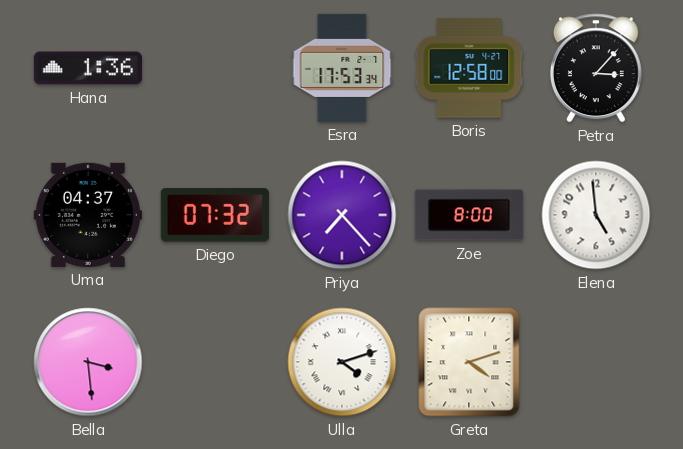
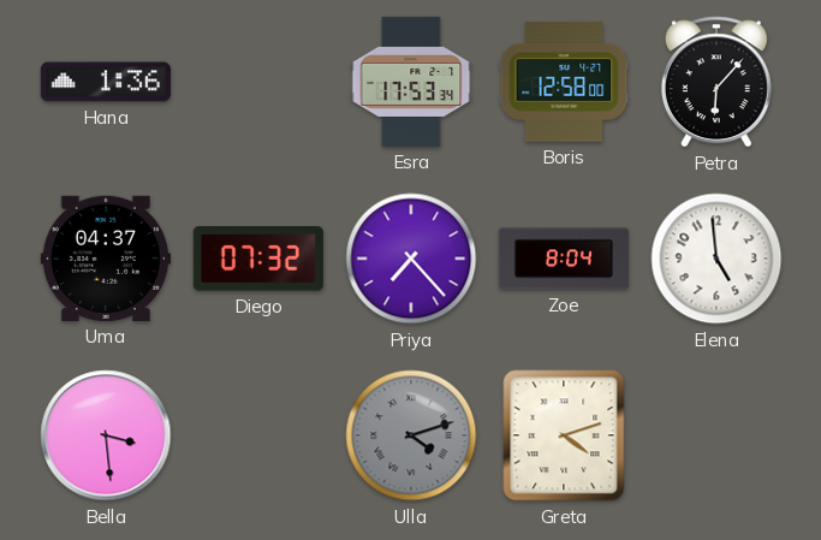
Petra: 3:07 -> 6:07 (716, 82)
Zoe: 8:00 -> 8:04 (564, 259)
Ulla dial: white -> grey (411, 435)
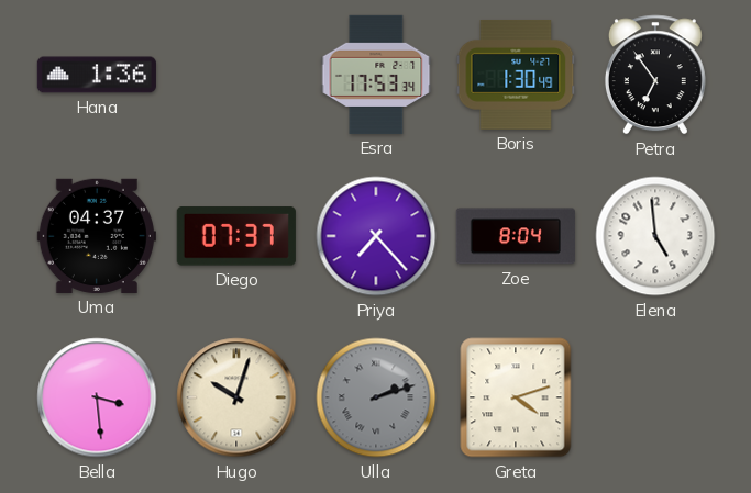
Boris: 12:58 -> 1:30 (516, 75)
Petra: 6:07 -> 6:54 (655, 75)
Diego: 07:32 -> 07:37 (236, 236)
Hugo: none -> 10:03 (236, 397)
Ulla: 4:12 -> 2:12 (376, 397)
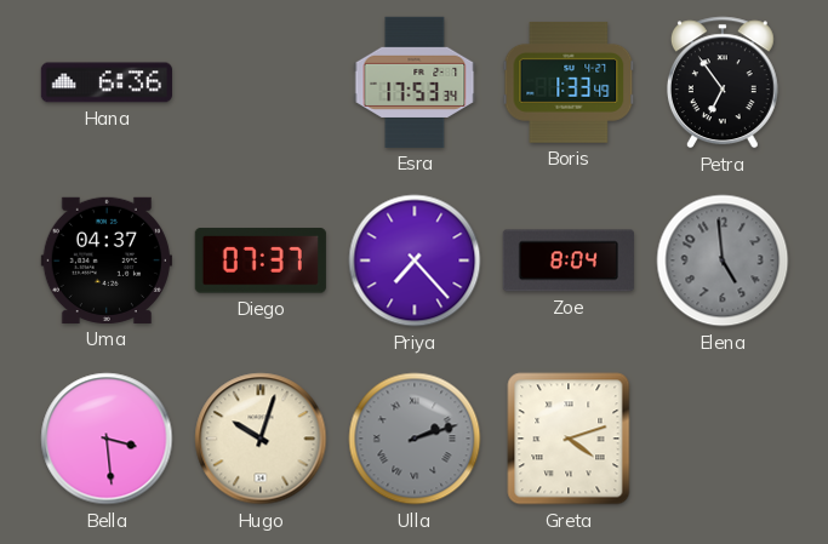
Hana: 1:36 -> 6:36 (107, 82)
Boris: 1:30 -> 1:33 (569, 82)
Elena dial: white -> grey (723, 260)
